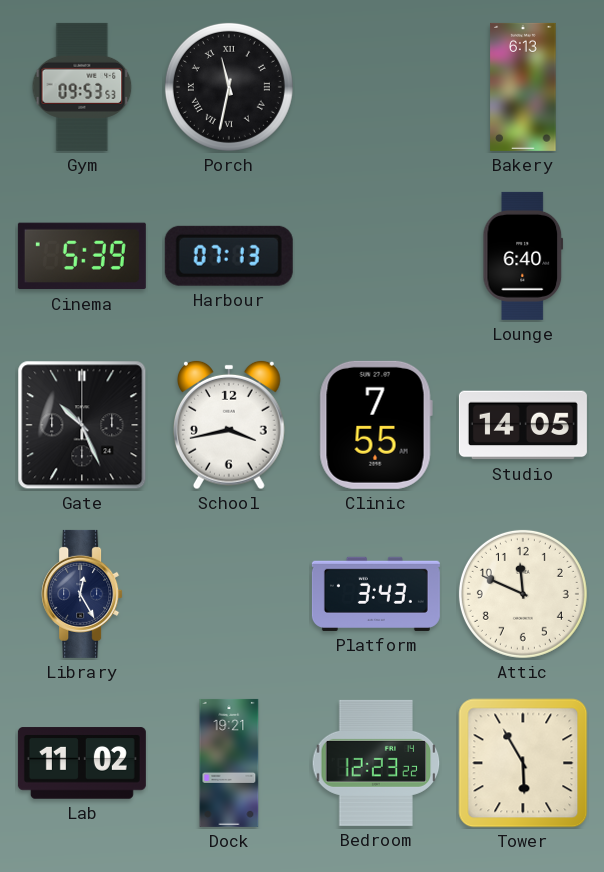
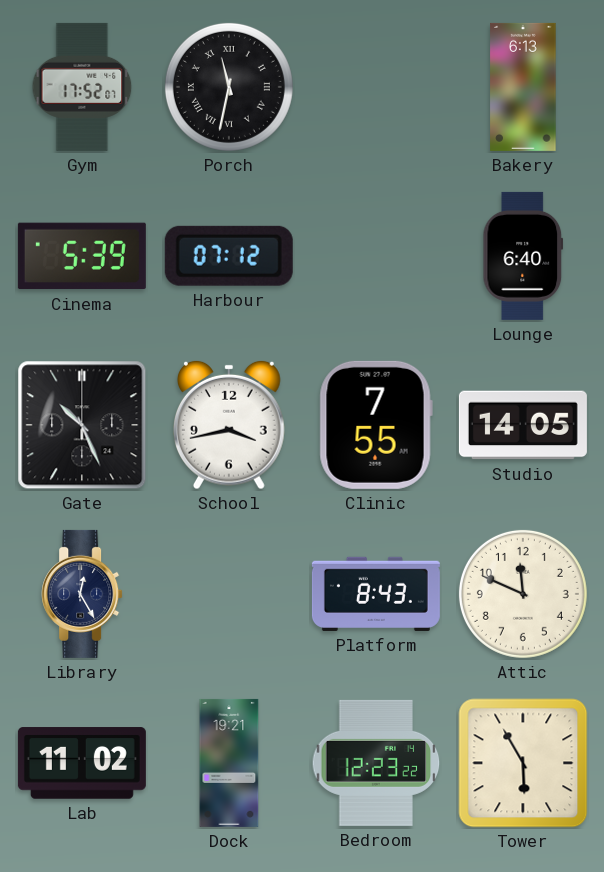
Gym: 09:53 -> 17:52 (82, 87)
Harbour: 07:13 -> 07:12 (229, 256)
Platform: 3:43 -> 8:43 (376, 594)
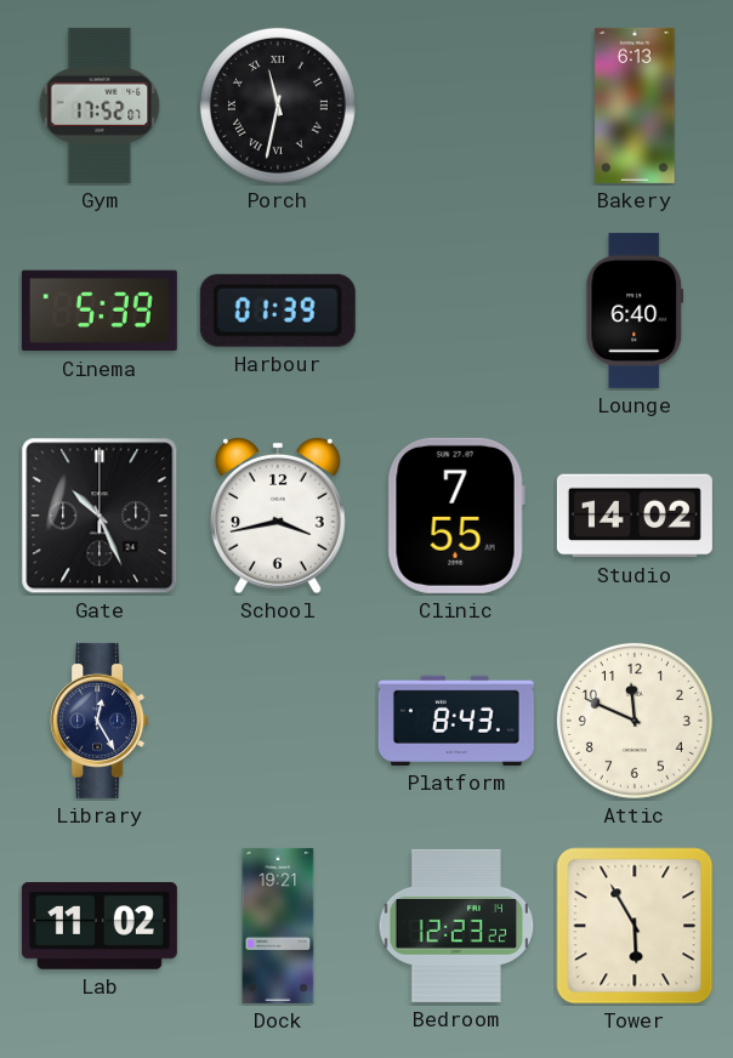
Harbour: 07:12 -> 01:39 (278, 311)
Studio: 14:05 -> 14:02 (635, 516)
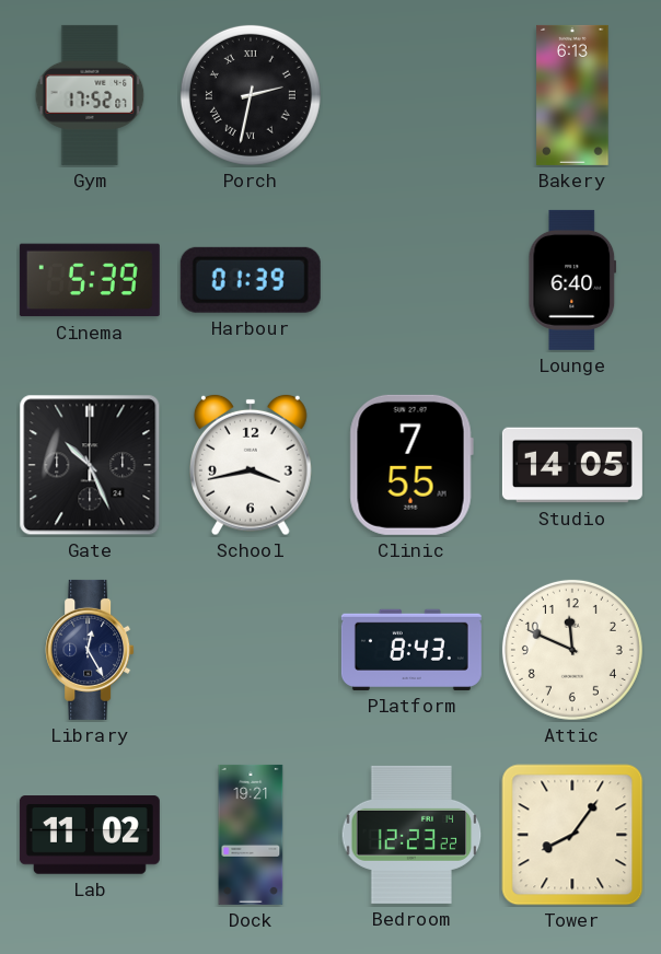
Porch: 11:32 -> 2:32 (251, 95)
Studio: 14:02 -> 14:05 (572, 465)
Tower: 5:55 -> 8:06 (572, 835)
